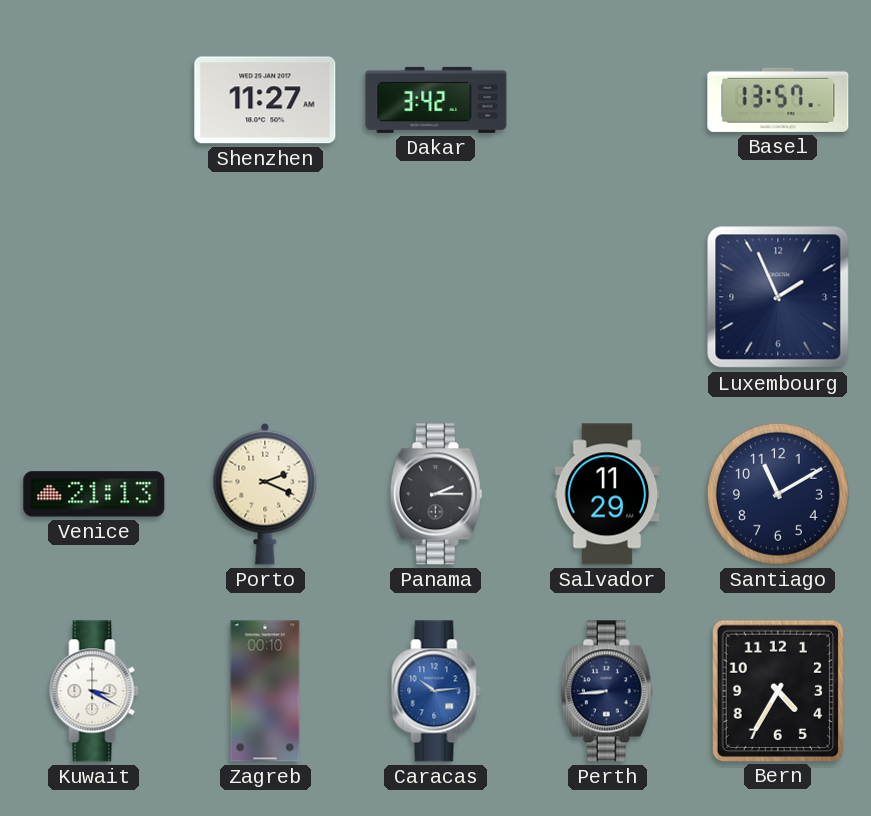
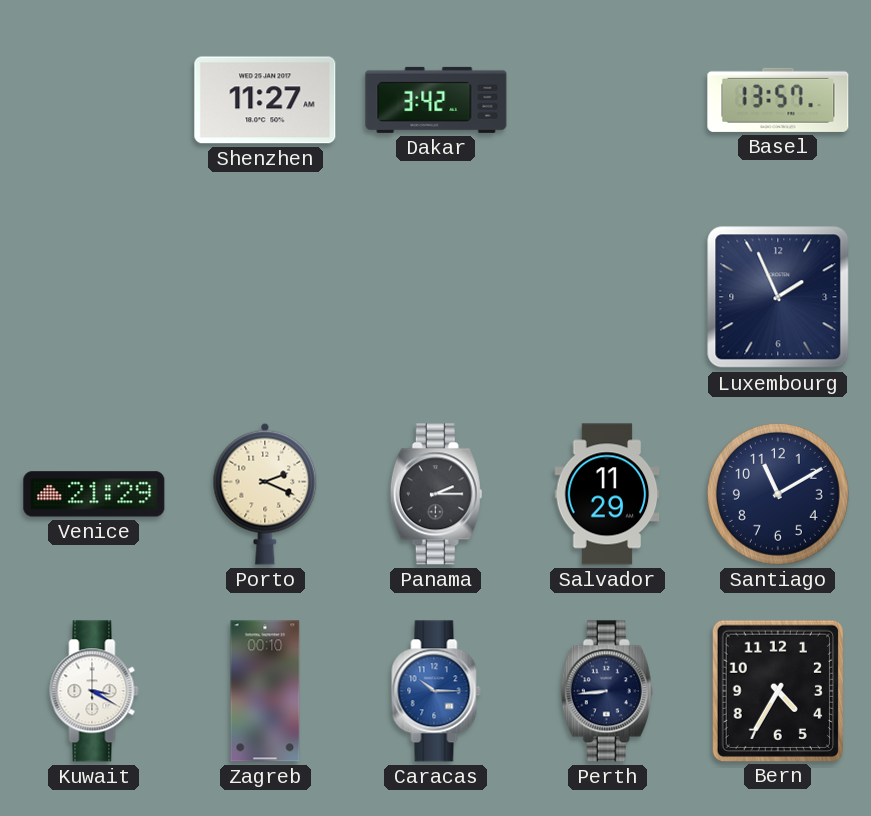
Venice: 21:13 -> 21:29 (94, 494)
Caracas: 10:14 -> 10:15 (436, 691)
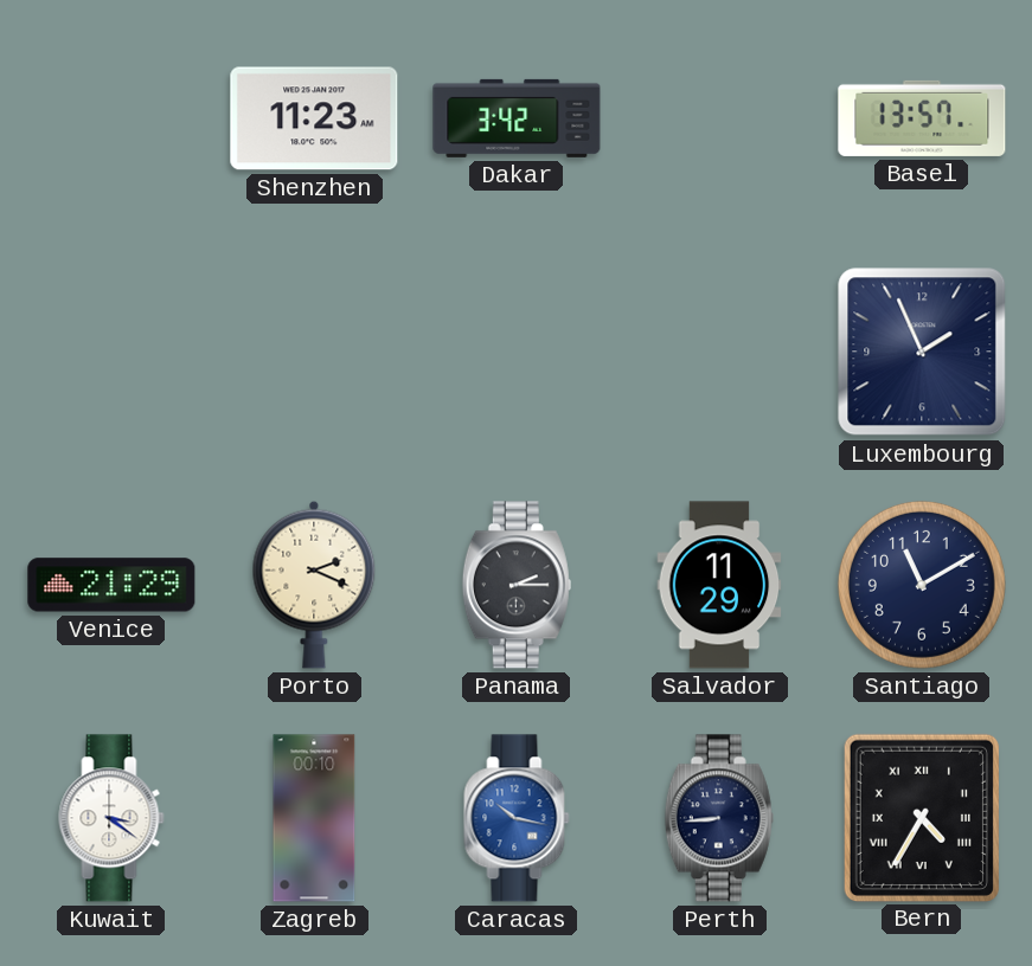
Shenzhen: 11:27 -> 11:23 (314, 118)
Kuwait: 3:20 -> 3:21 (111, 818)
Caracas: 10:15 -> 10:17 (517, 818)
Bern numerals: Arabic -> Roman (921, 817)
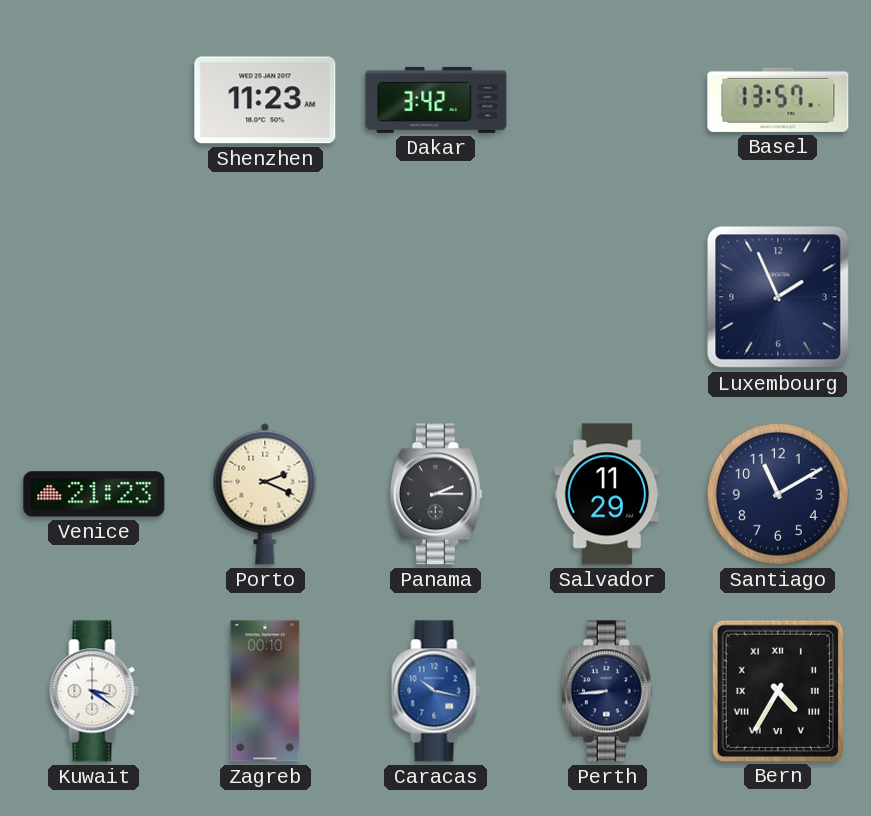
Venice: 21:29 -> 21:23 (94, 494)
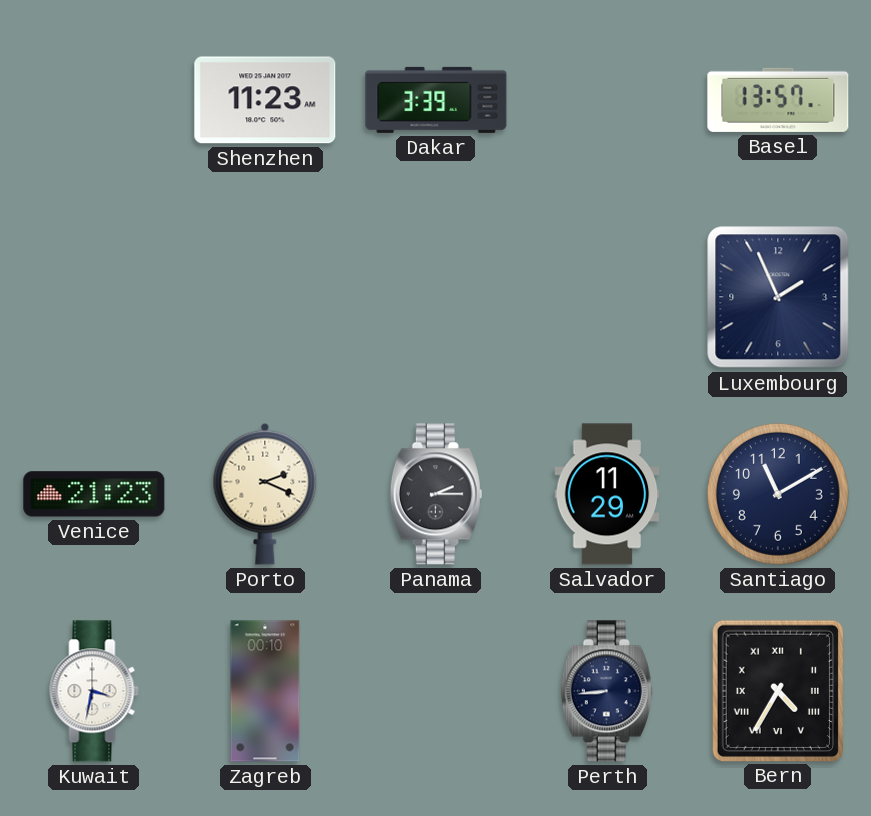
Dakar: 3:42 -> 3:39 (436, 100)
Kuwait: 3:21 -> 3:32 (94, 691)
Caracas: 10:17 -> none (436, 691)
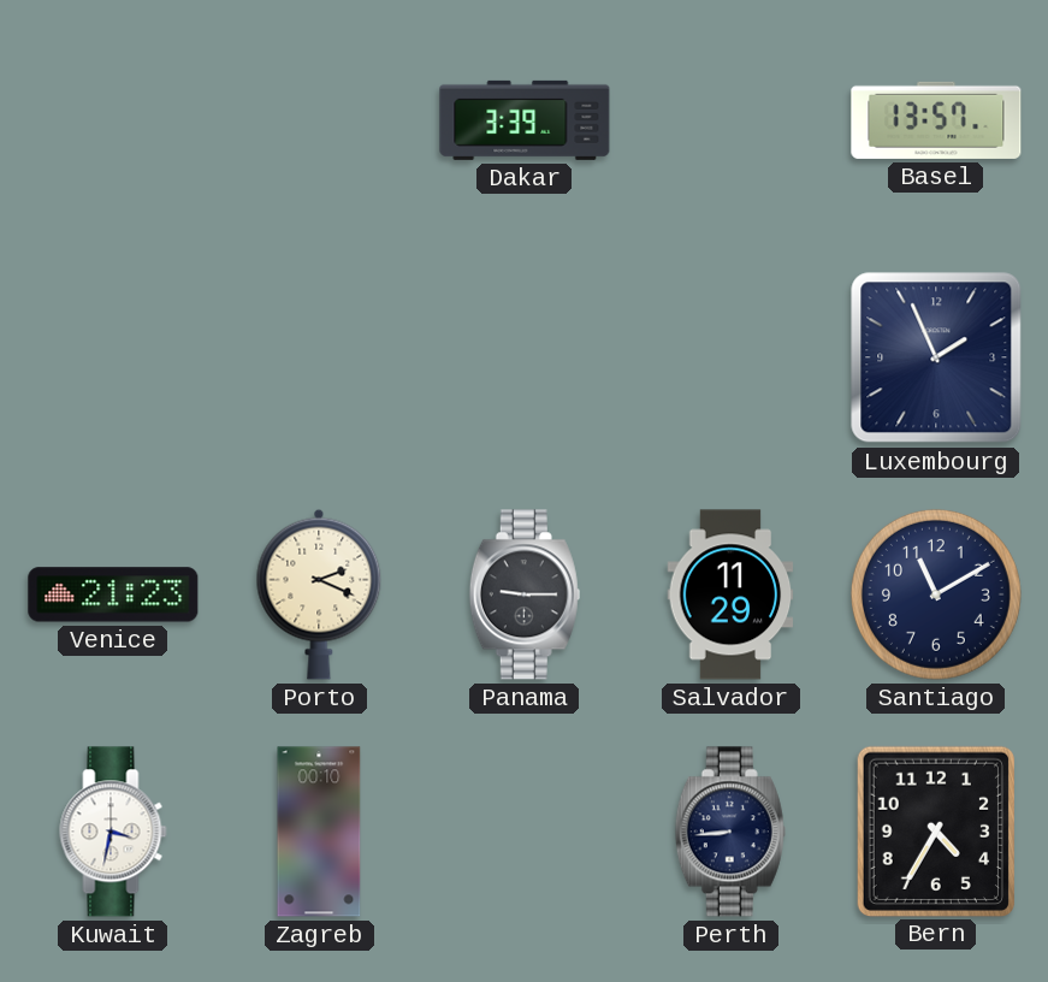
Shenzhen: 11:23 -> none (265, 100)
Panama: 2:15 -> 9:15 (525, 594)
Bern numerals: Roman -> Arabic (935, 830)
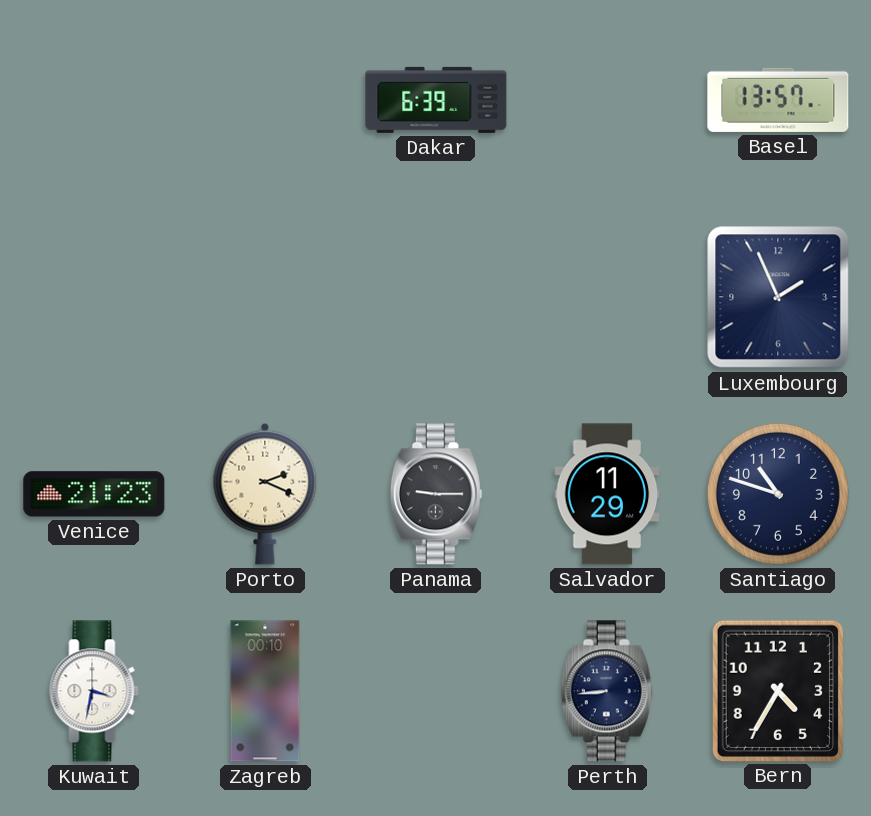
Dakar: 3:39 -> 6:39 (436, 100)
Santiago: 11:10 -> 10:48 (778, 494)
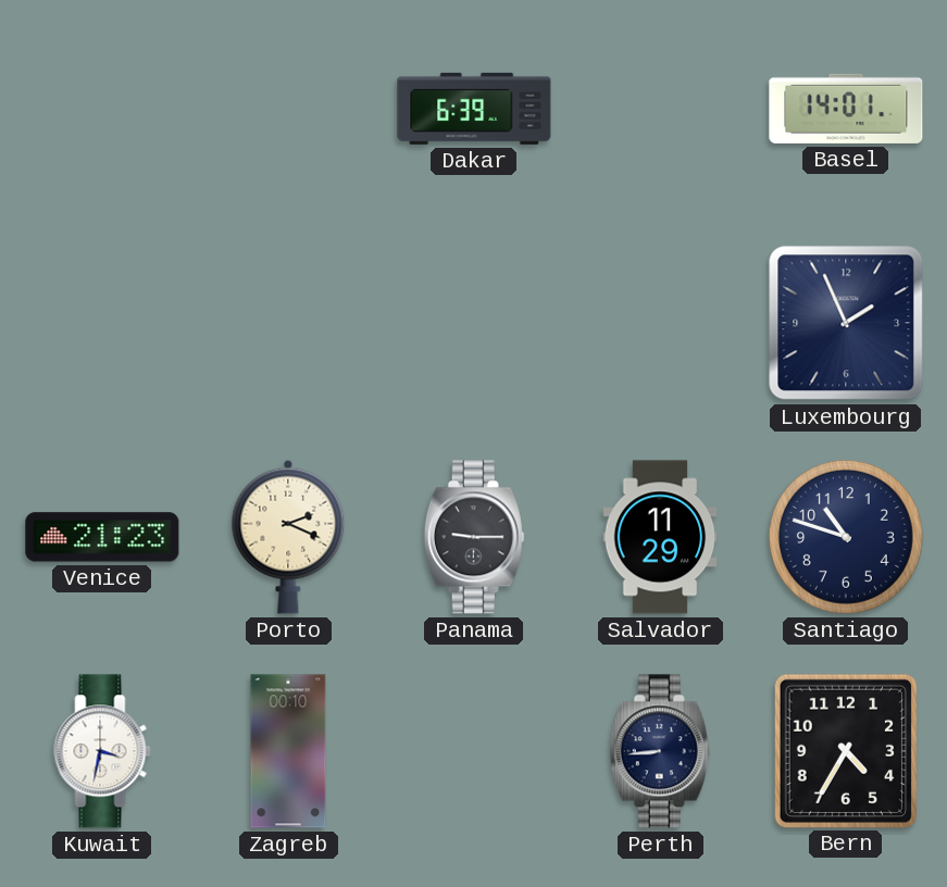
Basel: 13:57 -> 14:01 (846, 109)
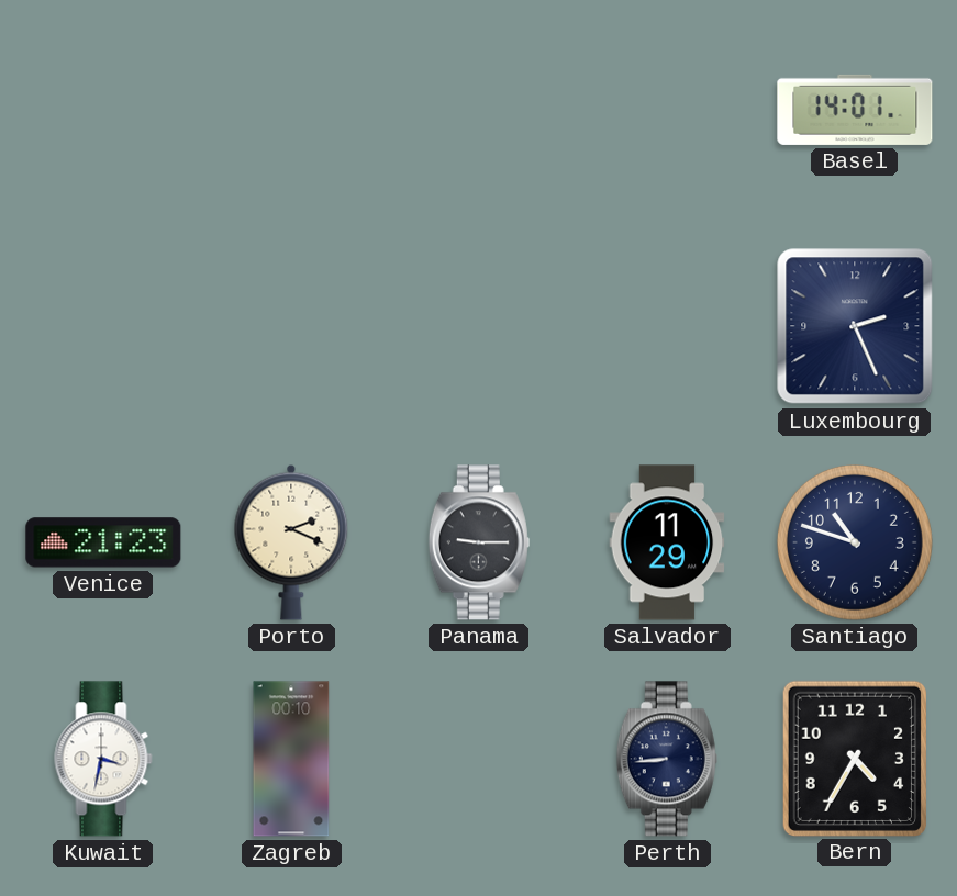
Dakar: 6:39 -> none (474, 109)
Luxembourg: 1:56 -> 2:26 (855, 326)
